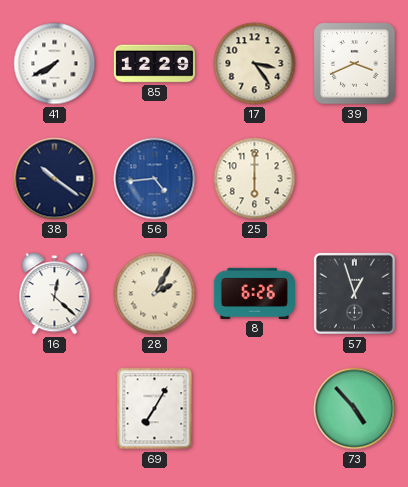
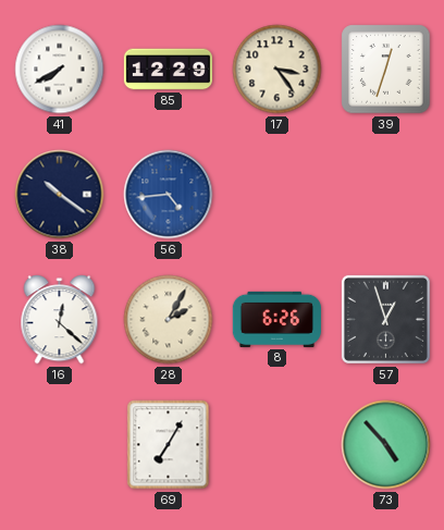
39: 3:41 -> 12:33 (386, 70)
25: 6:00 -> none (255, 179)
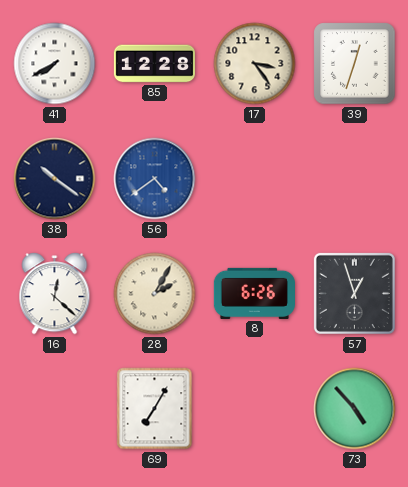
85: 12:29 -> 12:28 (154, 64)
56: 4:44 -> 4:39 (155, 179)
